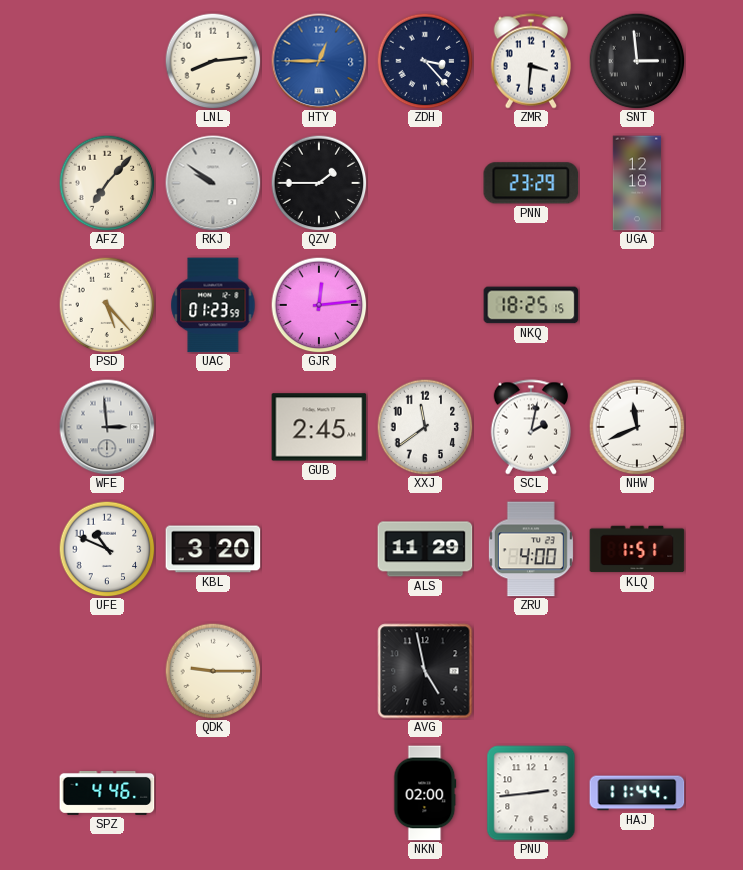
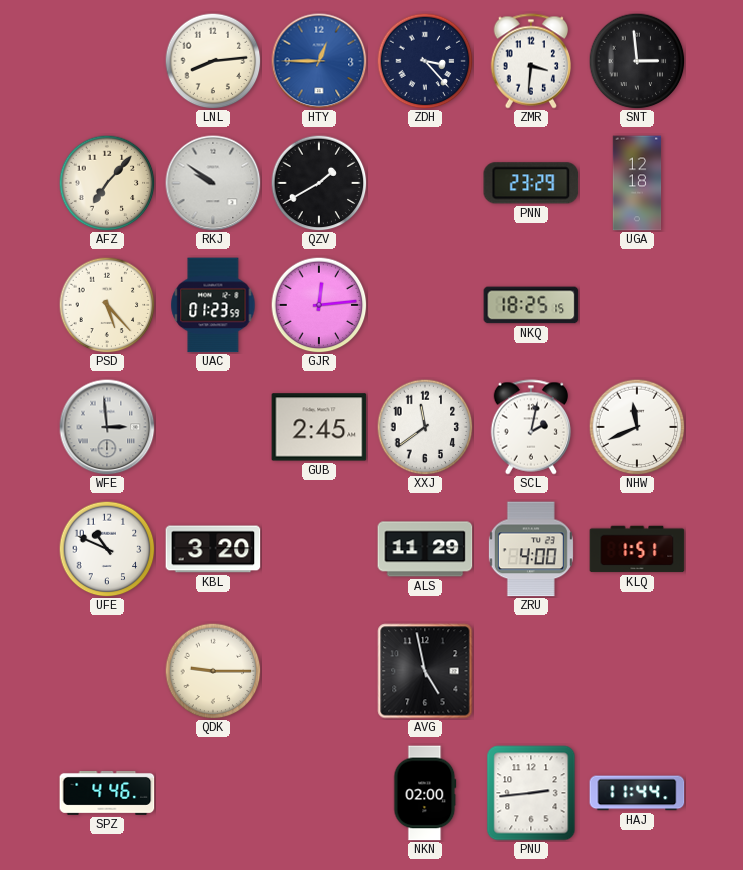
QZV: 1:45 -> 1:40 (319, 183)
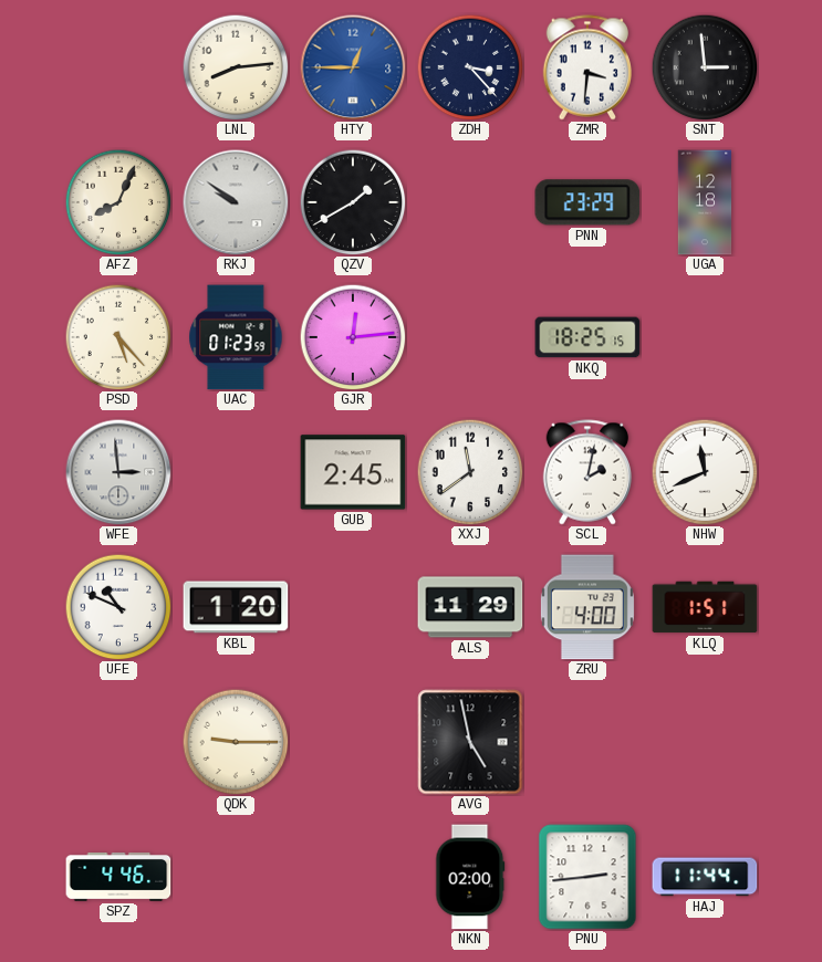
AFZ: 7:07 -> 8:04 (118, 202)
KBL: 3:20 -> 1:20 (236, 607)
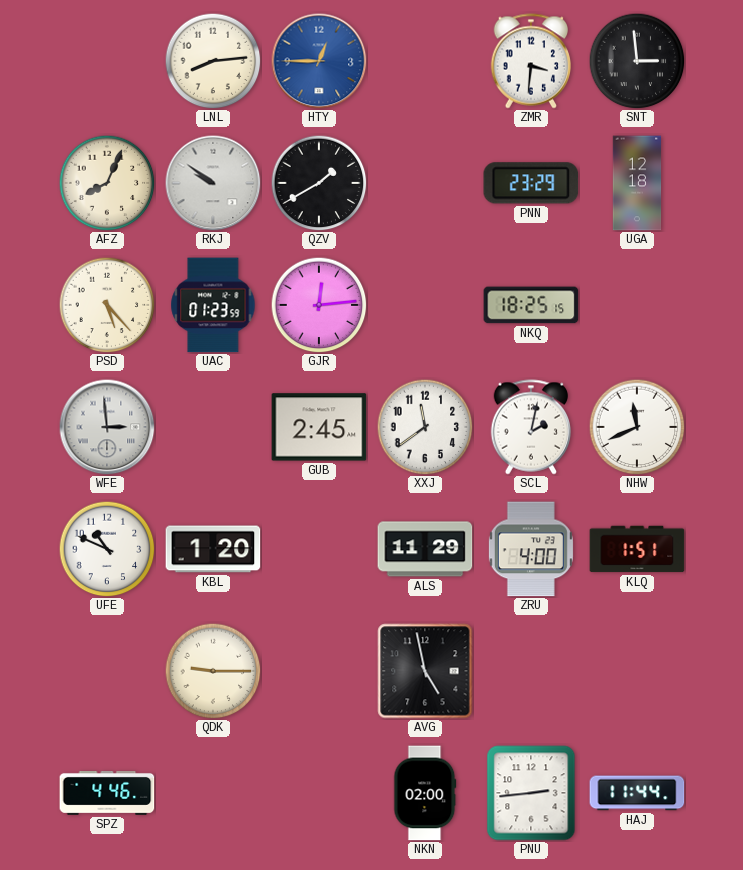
ZDH: 3:23 -> none (470, 67)
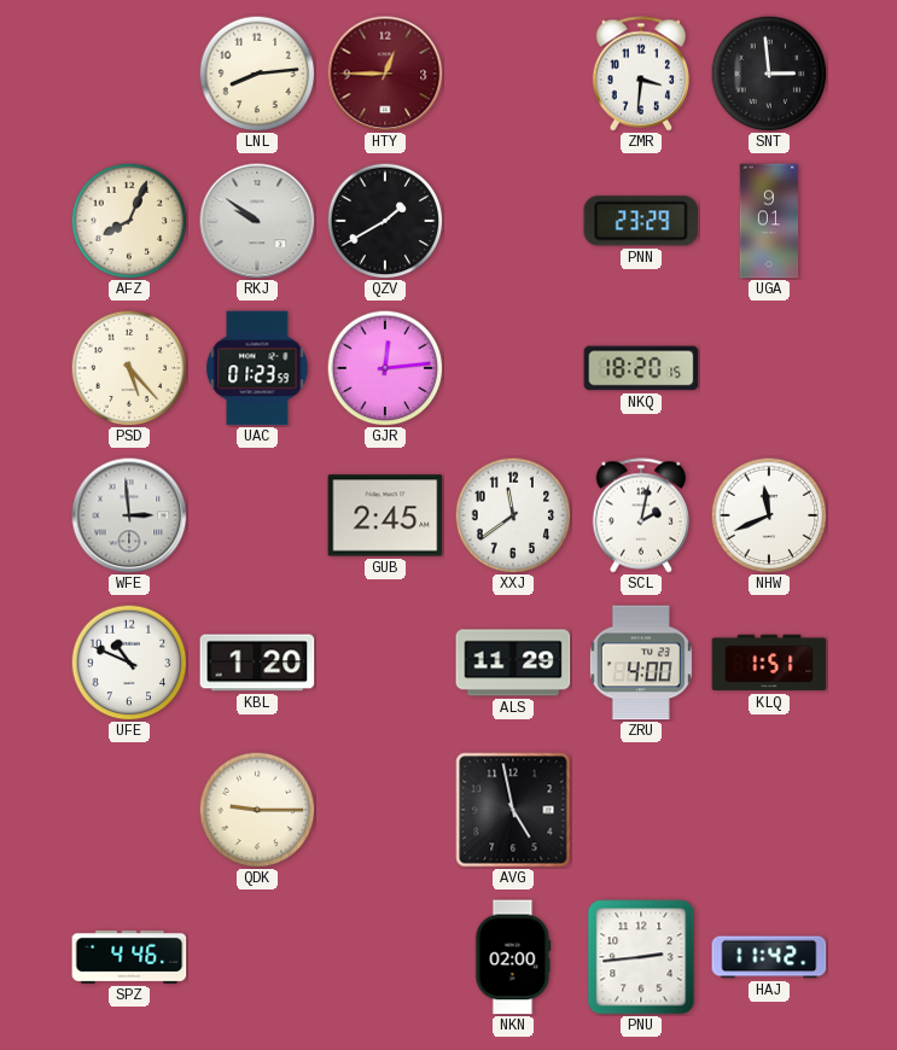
HTY dial: blue -> burgundy (385, 74)
UGA: 12:18 -> 9:01 (769, 221)
NKQ: 18:25 -> 18:20 (641, 368)
HAJ: 11:44 -> 11:42 (769, 957)
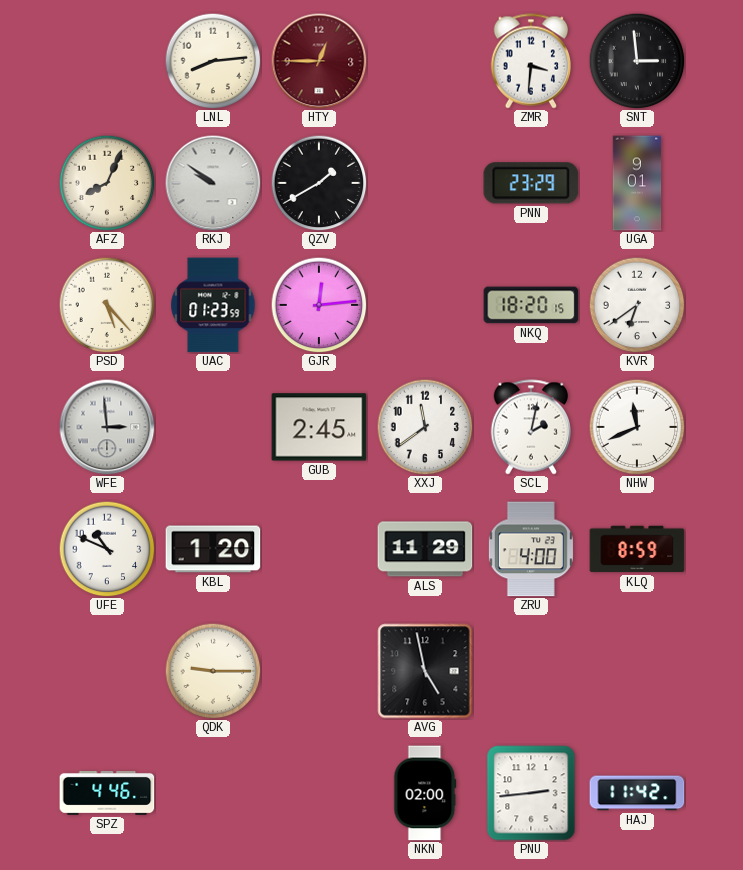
KVR: none -> 6:39 (637, 305)
KLQ: 1:51 -> 8:59 (637, 549)
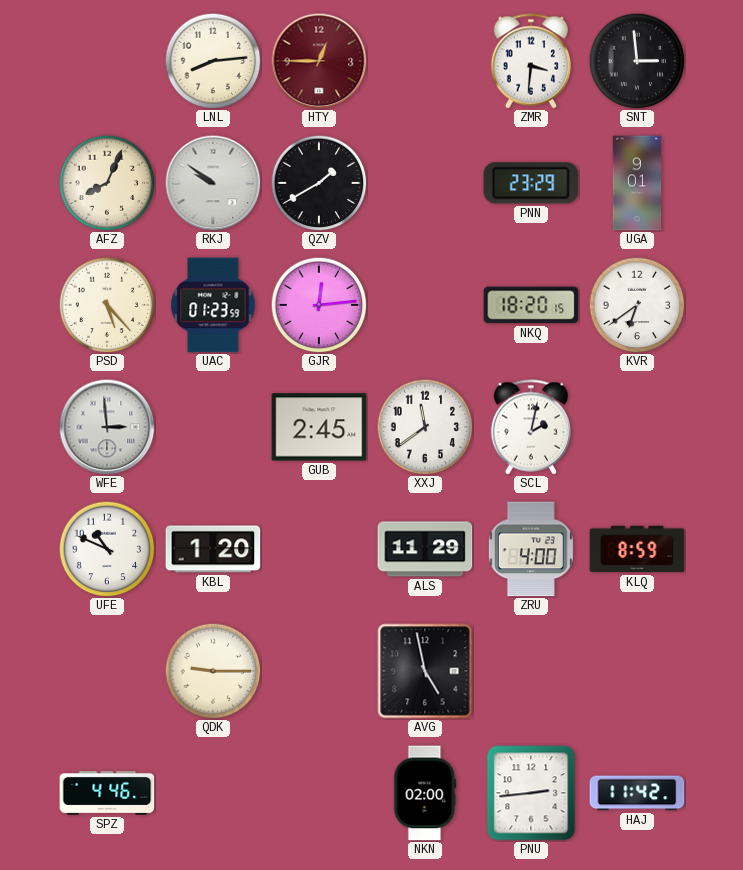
NHW: 11:41 -> none (637, 427)
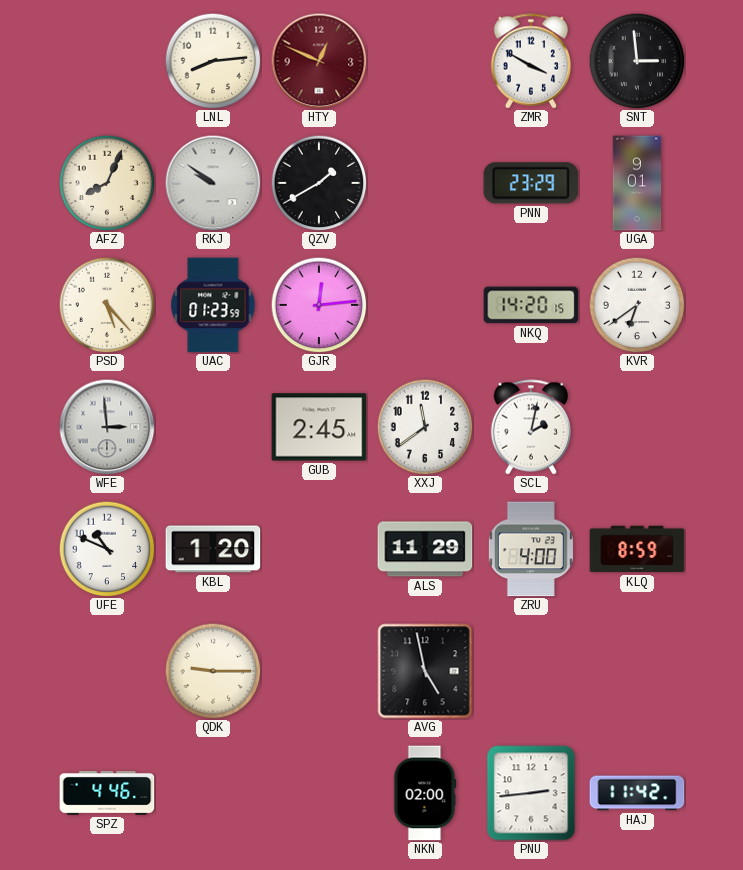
HTY: 12:45 -> 12:49 (319, 61)
ZMR: 3:31 -> 3:50 (530, 61)
NKQ: 18:20 -> 14:20 (531, 305)
